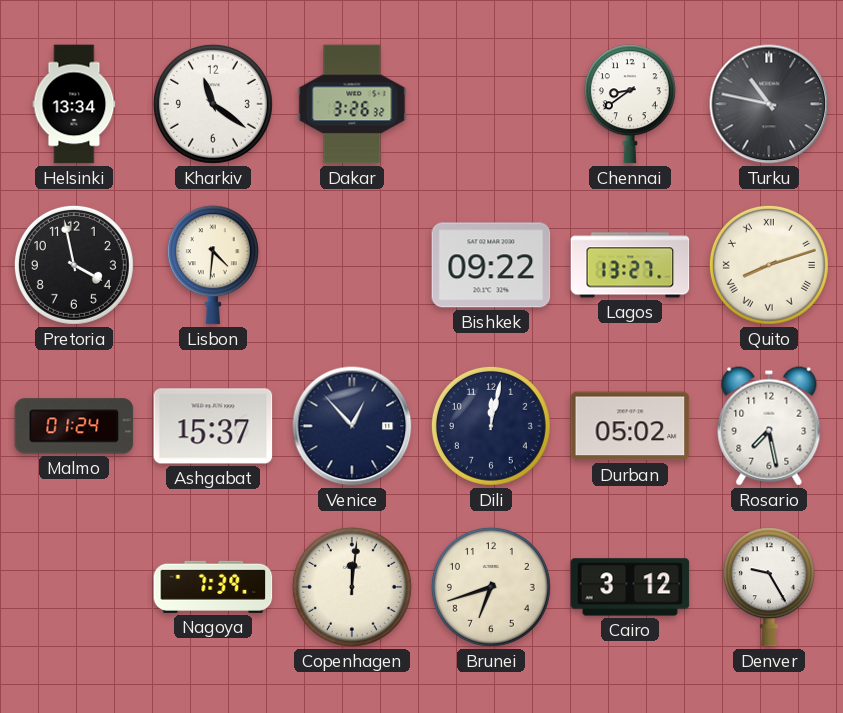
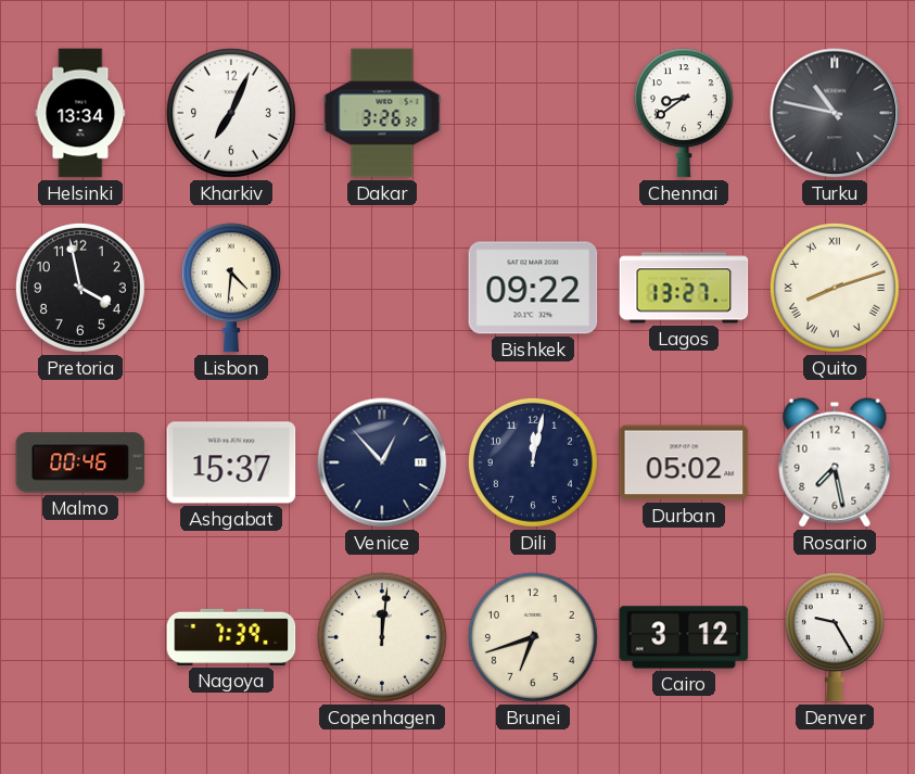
Kharkiv: 11:21 -> 7:04 (231, 113)
Malmo: 01:24 -> 00:46 (80, 462)
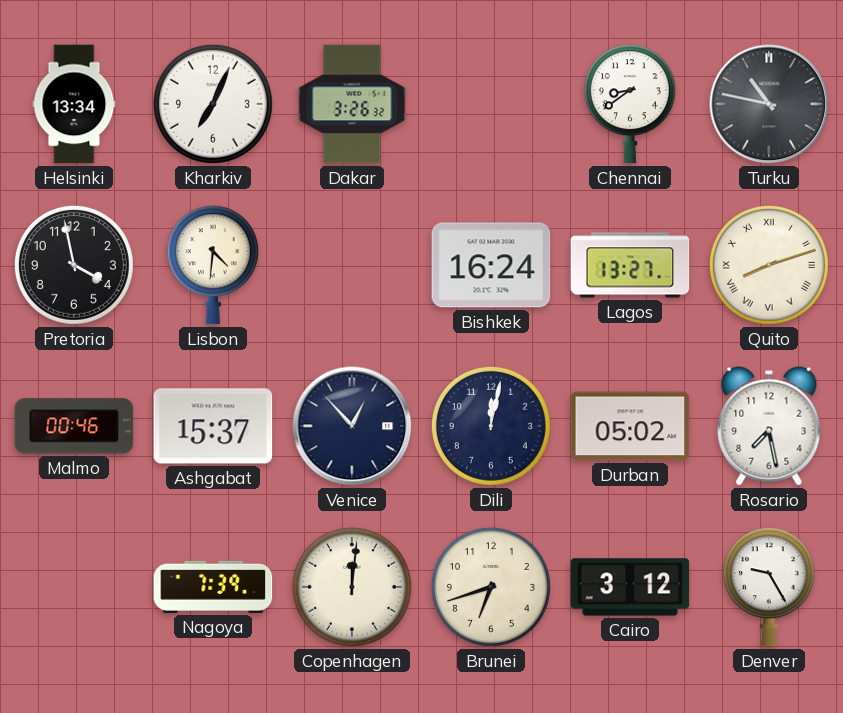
Bishkek: 09:22 -> 16:24 (491, 265)
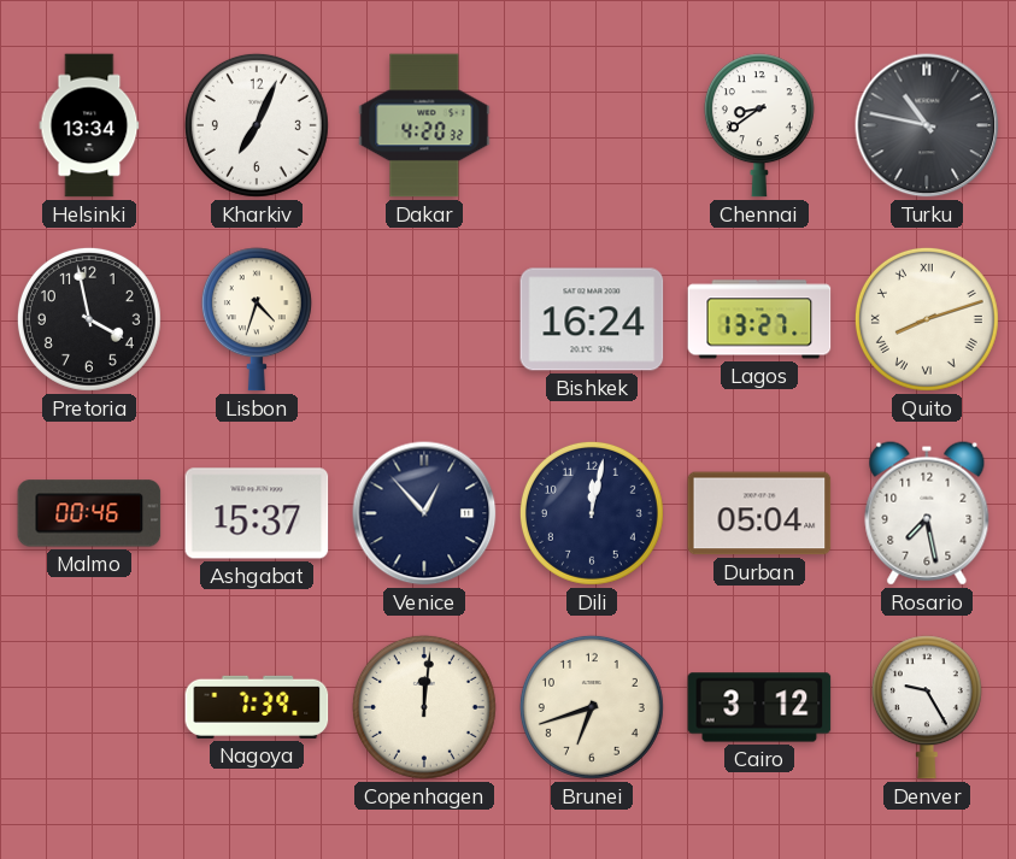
Dakar: 3:26 -> 4:20 (424, 125)
Lisbon: 4:31 -> 4:33 (257, 319)
Durban: 05:02 -> 05:04 (759, 513)
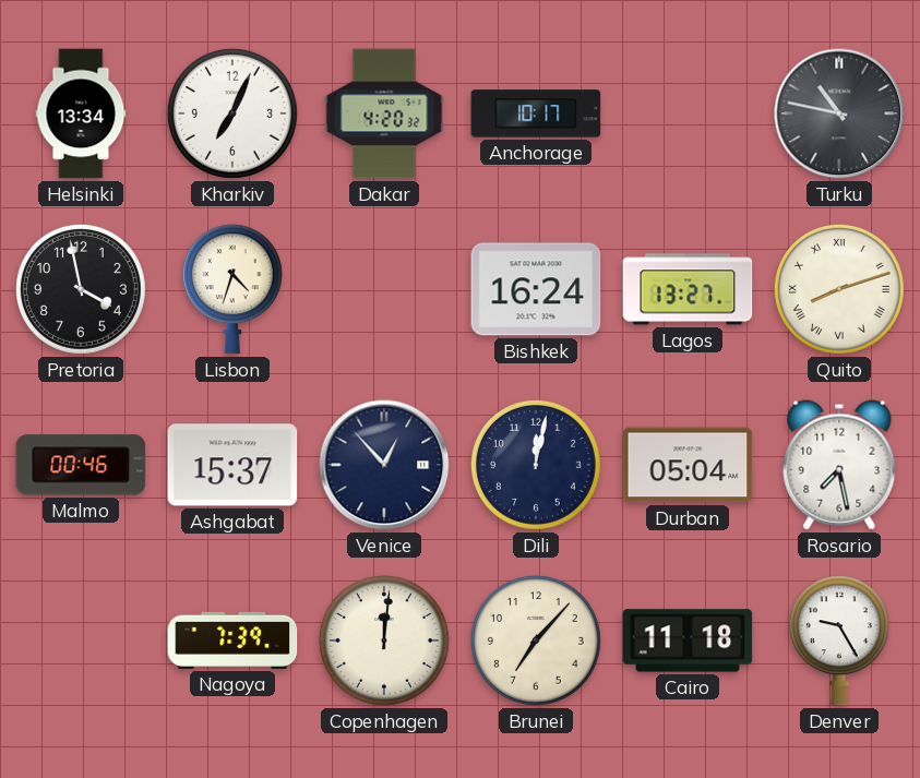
Anchorage: none -> 10:17 (536, 113)
Chennai: 8:39 -> none (759, 125)
Brunei: 6:42 -> 7:07 (536, 641)
Cairo: 3:12 -> 11:18 (688, 641)
